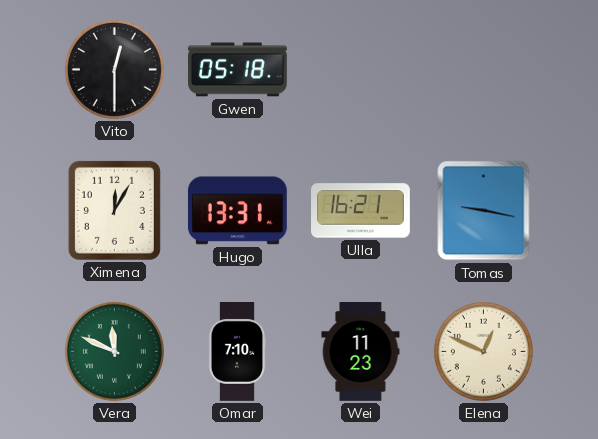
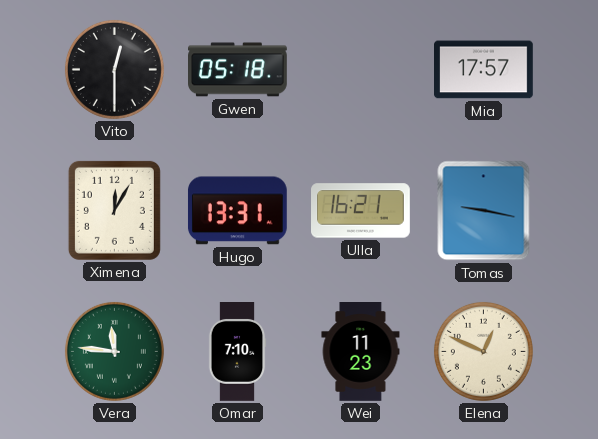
Mia: none -> 17:57 (484, 70)
Vera: 11:49 -> 11:46 (114, 351)
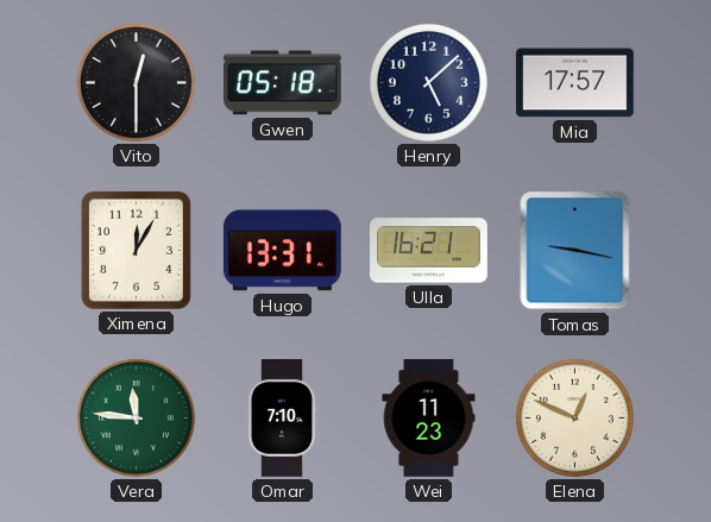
Henry: none -> 5:08 (428, 82)
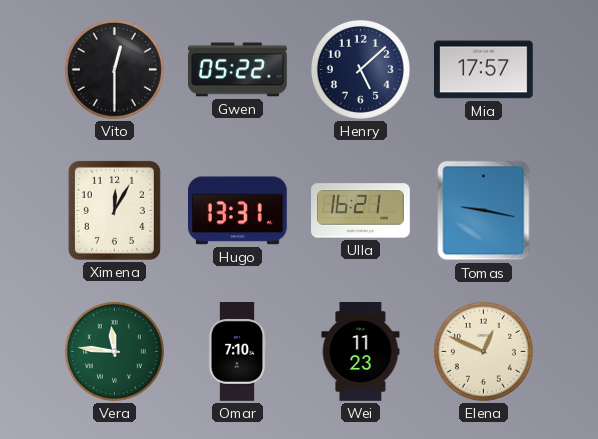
Gwen: 05:18 -> 05:22 (238, 70)
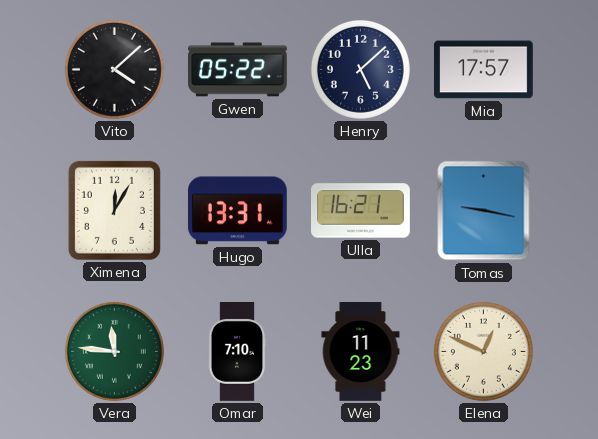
Vito: 12:30 -> 4:08 (114, 69)
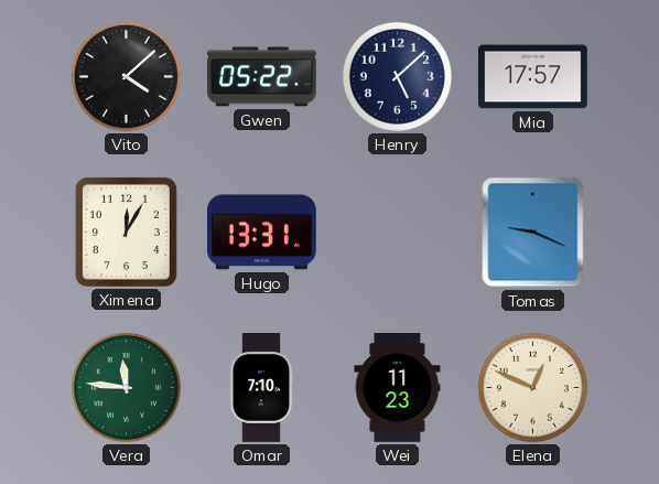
Ulla: 16:21 -> none (361, 211)
Tomas: 9:17 -> 9:19 (533, 233)
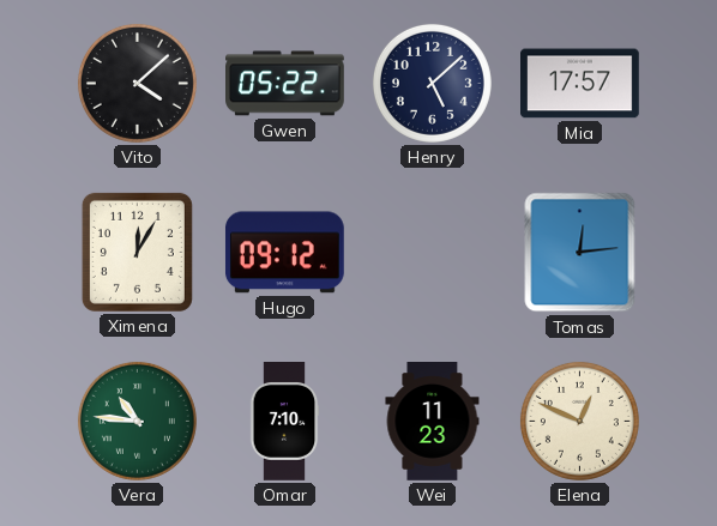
Hugo: 13:31 -> 09:12 (284, 253)
Tomas: 9:19 -> 12:14 (580, 253)
Vera: 11:46 -> 10:46 (137, 421)
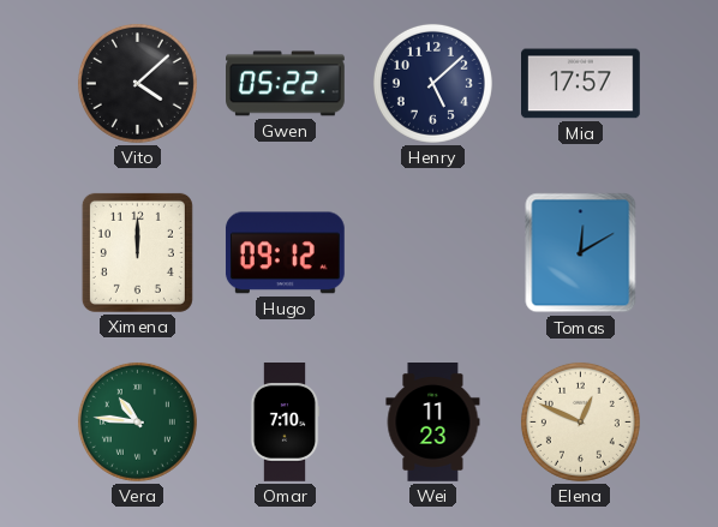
Ximena: 12:05 -> 12:00 (137, 252)
Tomas: 12:14 -> 12:10 (581, 253)
